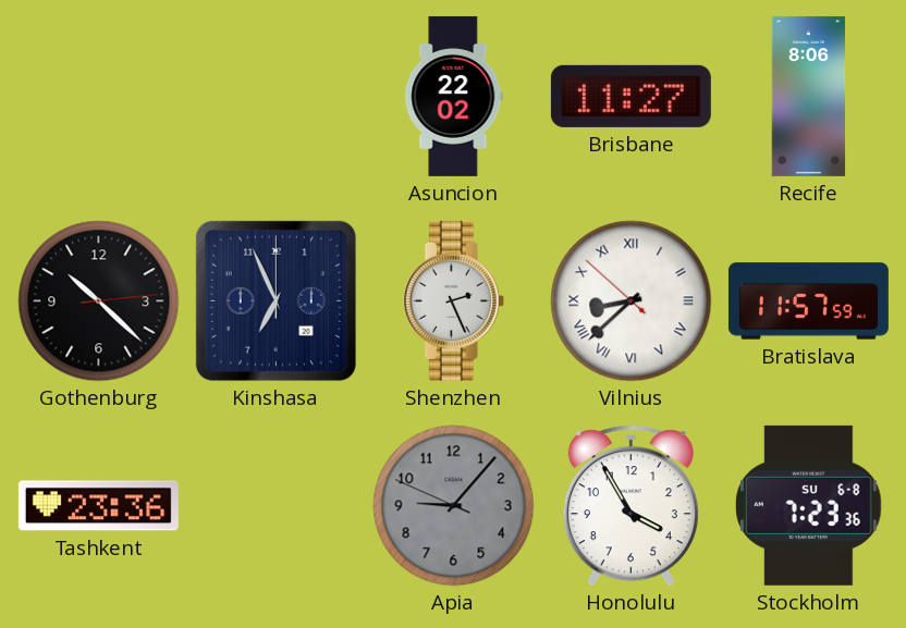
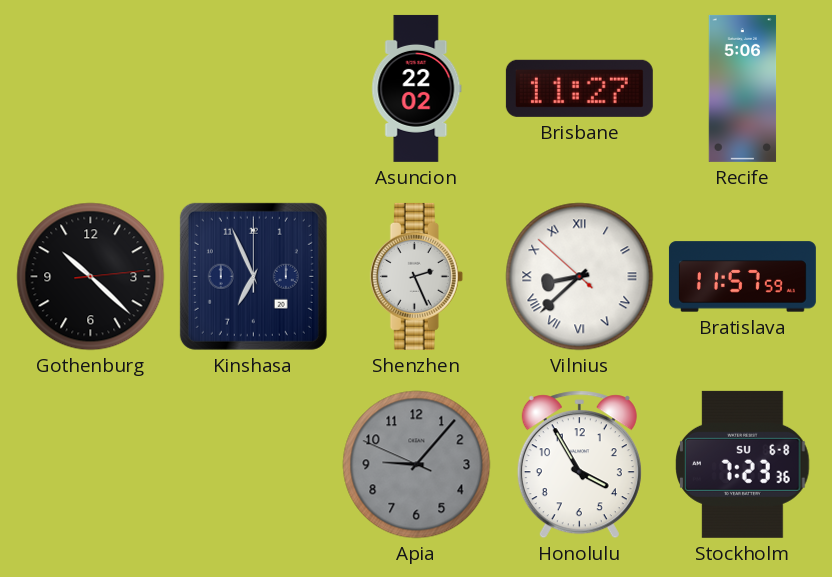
Recife: 8:06 -> 5:06 (743, 88)
Tashkent: 23:36 -> none (98, 506)
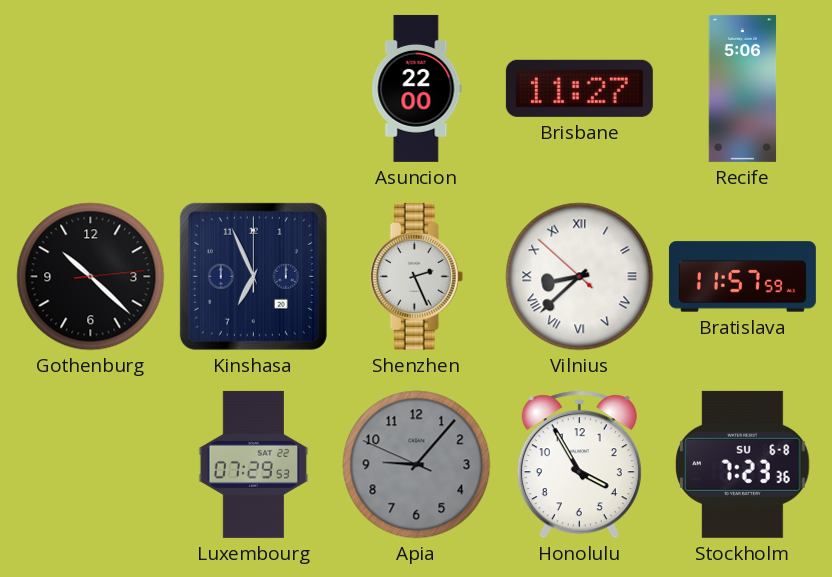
Asuncion: 22:02 -> 22:00 (417, 88)
Luxembourg: none -> 07:29 (254, 464)
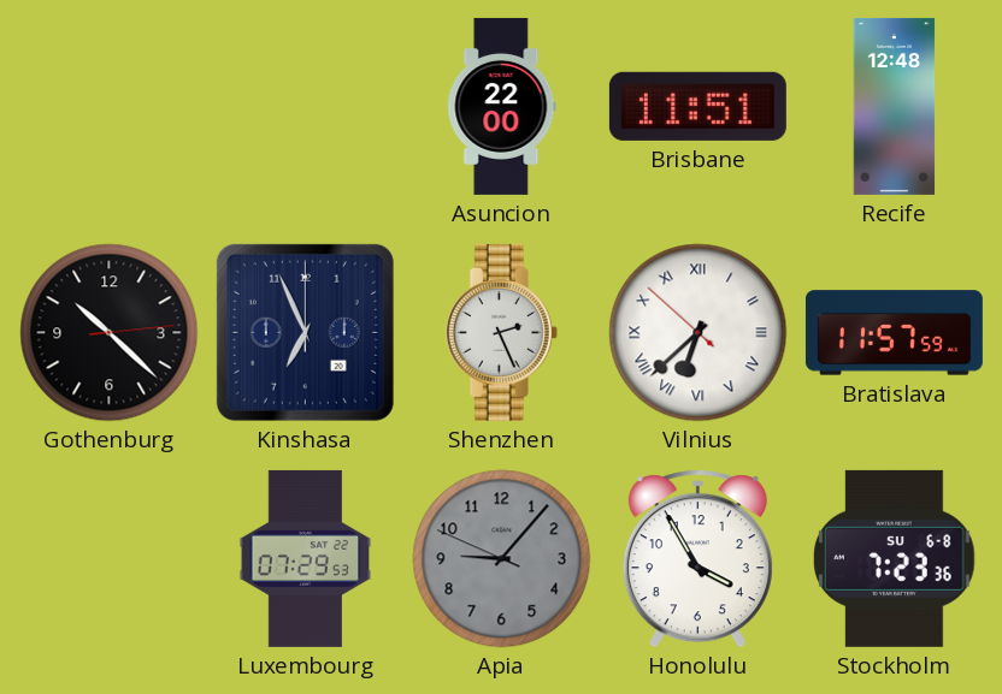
Brisbane: 11:27 -> 11:51 (697, 106)
Recife: 5:06 -> 12:48 (895, 106)
Vilnius: 8:37 -> 6:37 (699, 333)
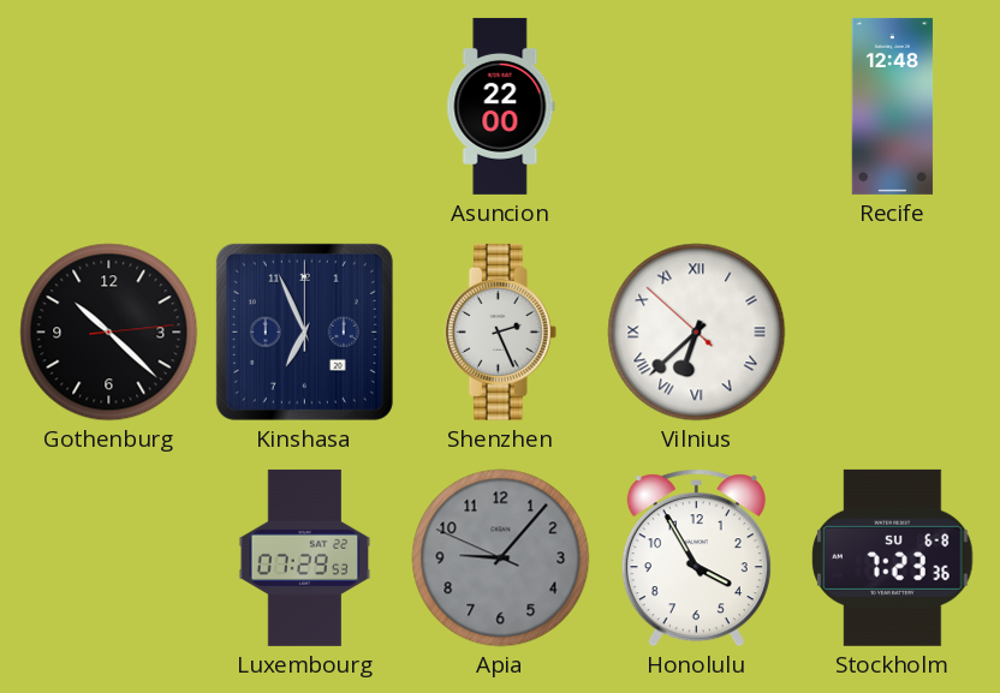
Brisbane: 11:51 -> none (697, 106)
Bratislava: 11:57 -> none (894, 333)
